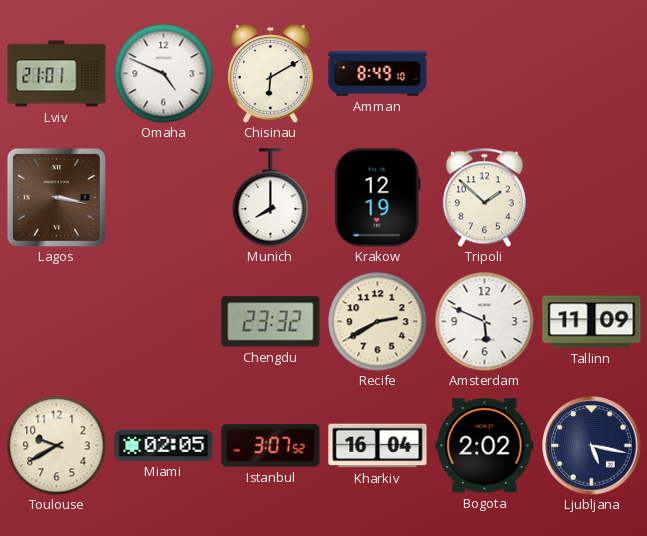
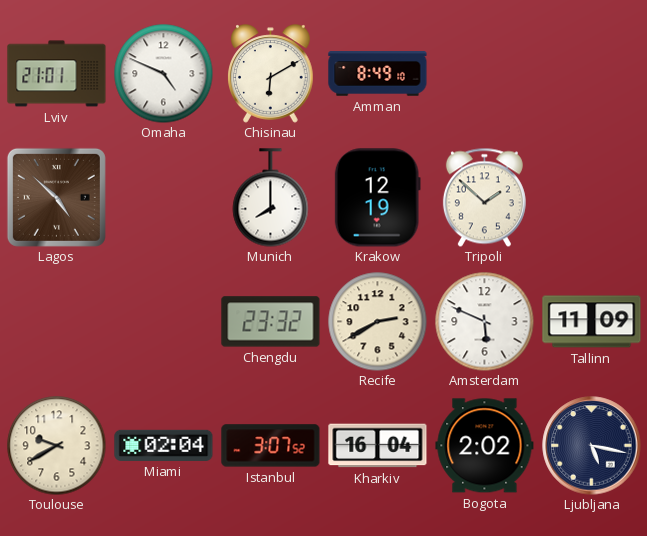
Lagos: 3:17 -> 4:52 (56, 197)
Miami: 02:05 -> 02:04 (164, 445)
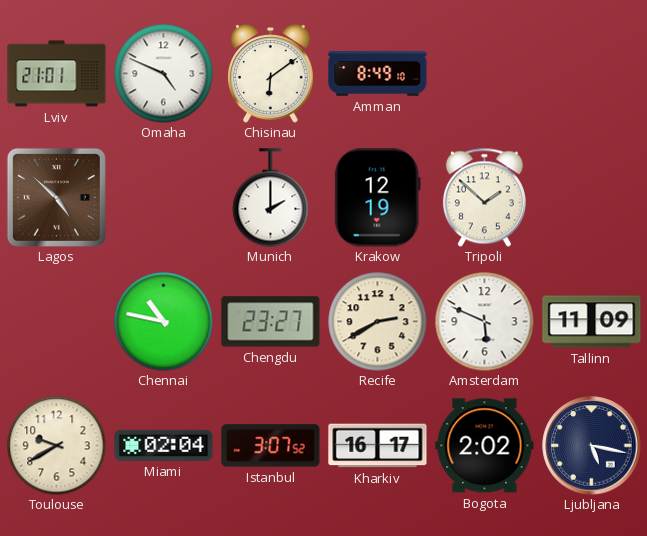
Chisinau: 6:10 -> 6:09 (271, 74)
Munich: 8:00 -> 2:00 (271, 198)
Chennai: none -> 10:47 (164, 322)
Chengdu: 23:32 -> 23:27 (271, 322)
Kharkiv: 16:04 -> 16:17 (378, 446)
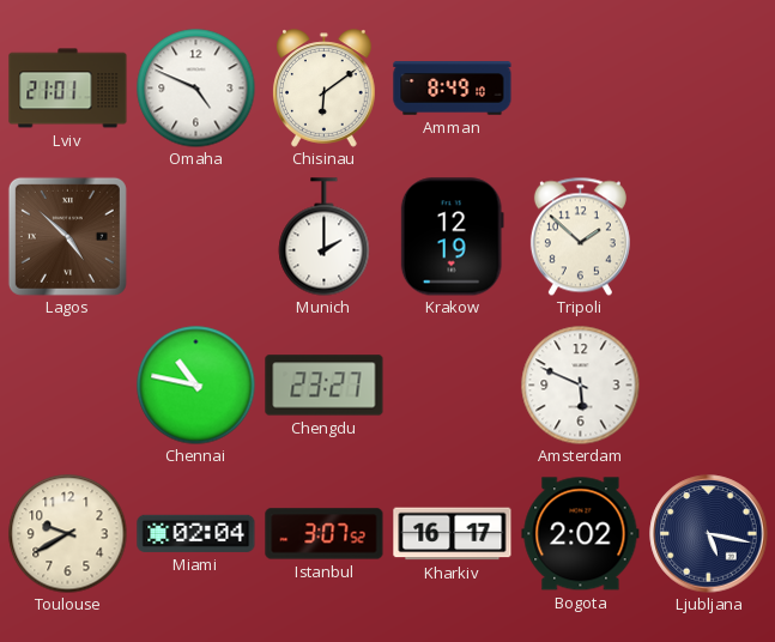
Recife: 2:40 -> none (378, 322)
Tallinn: 11:09 -> none (592, 322)
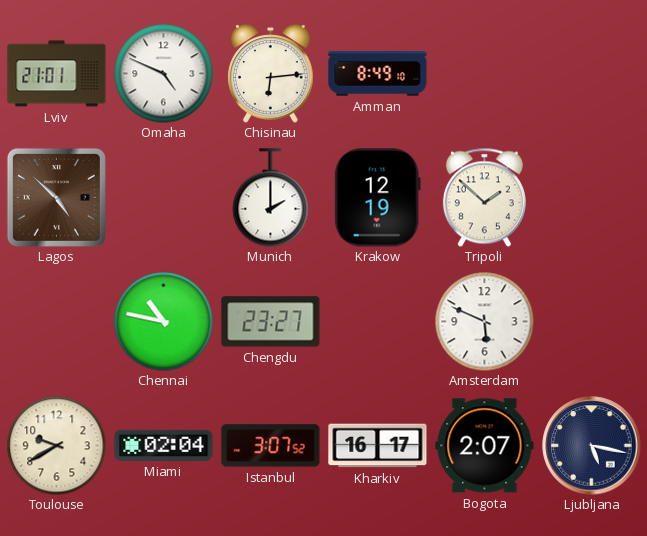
Chisinau: 6:09 -> 6:14 (271, 74)
Bogota: 2:02 -> 2:07 (485, 446)
